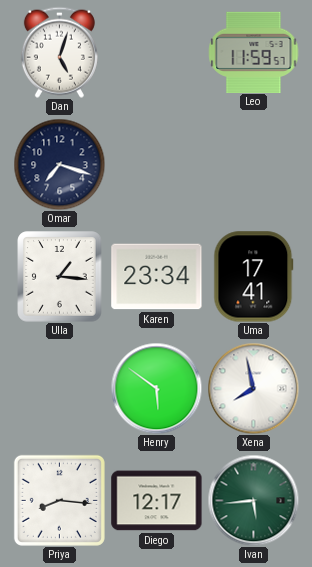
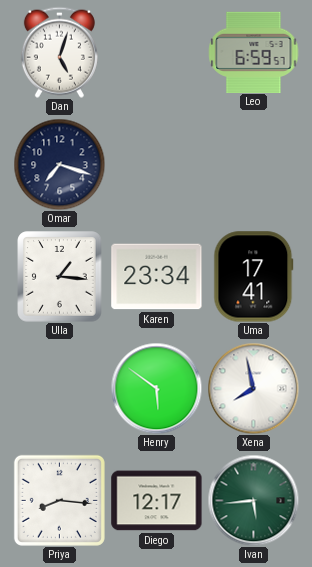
Leo: 11:59 -> 6:59 (254, 52)
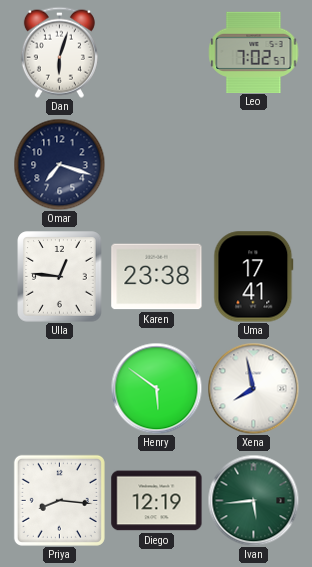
Dan: 5:03 -> 6:03 (59, 52)
Leo: 6:59 -> 7:02 (254, 52)
Ulla: 1:16 -> 12:46 (60, 277)
Karen: 23:34 -> 23:38 (157, 277)
Diego: 12:17 -> 12:19 (157, 501)
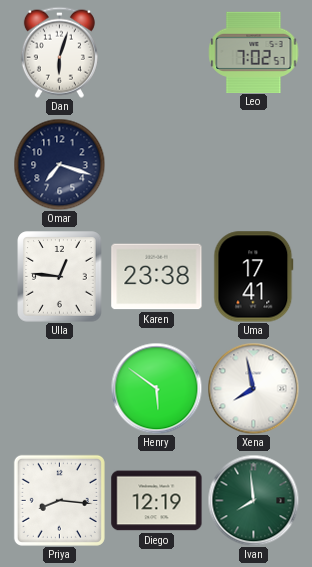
Ivan: 5:44 -> 7:59 (253, 500)
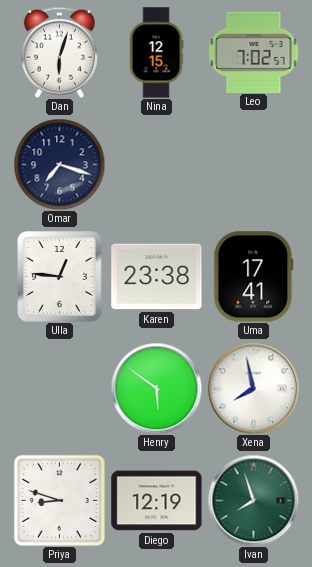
Nina: none -> 12:15 (156, 53)
Priya: 8:16 -> 8:48 (59, 500)
Ivan: 7:59 -> 7:57 (253, 500)
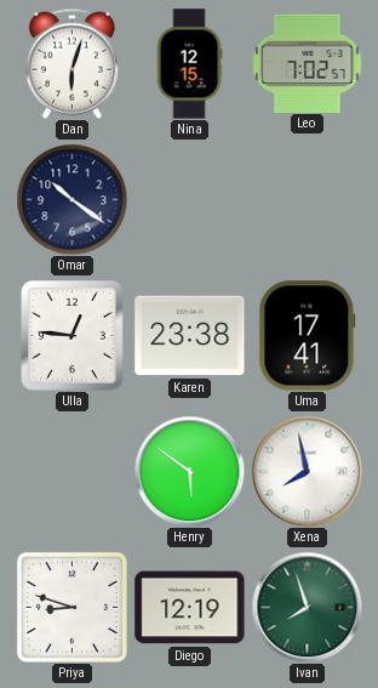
Omar: 7:18 -> 10:21 (71, 199)
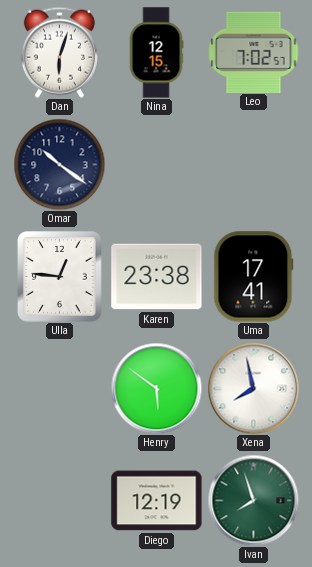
Priya: 8:48 -> none (71, 607)
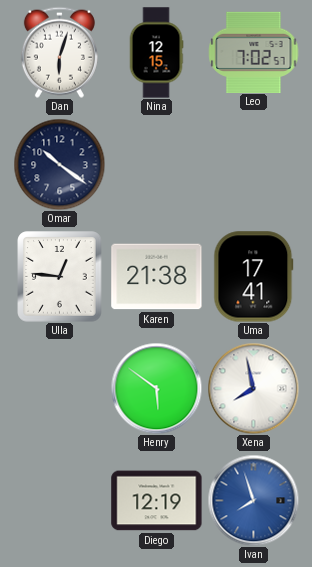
Karen: 23:38 -> 21:38 (157, 277)
Ivan dial: green -> blue (253, 500)
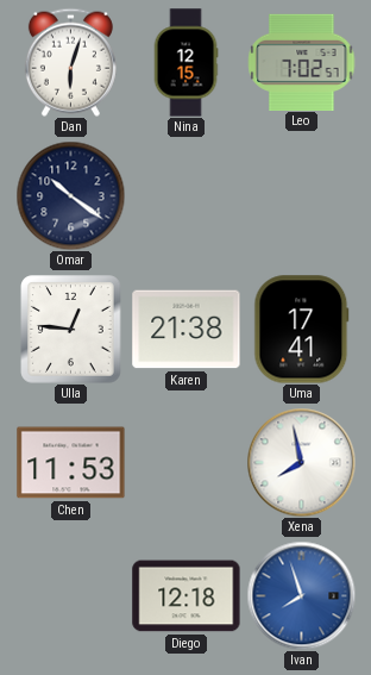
Chen: none -> 11:53 (71, 463)
Henry: 5:51 -> none (156, 388)
Diego: 12:19 -> 12:18 (187, 596)
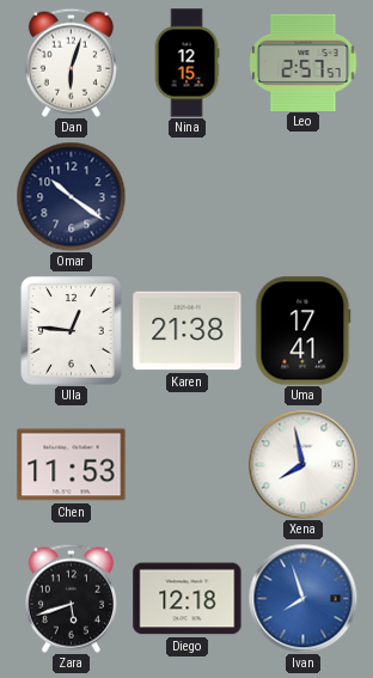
Leo: 7:02 -> 2:57 (304, 62)
Zara: none -> 5:42 (71, 598)
